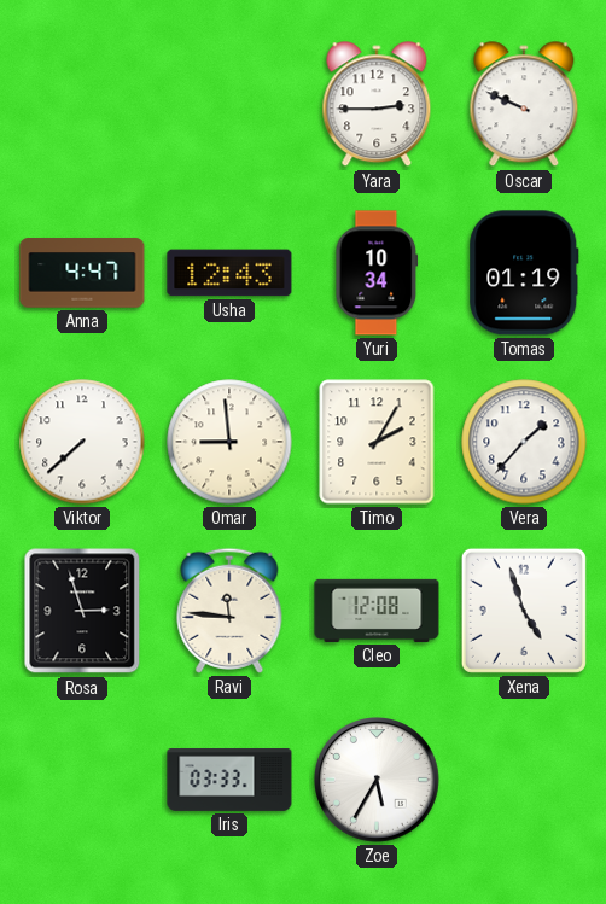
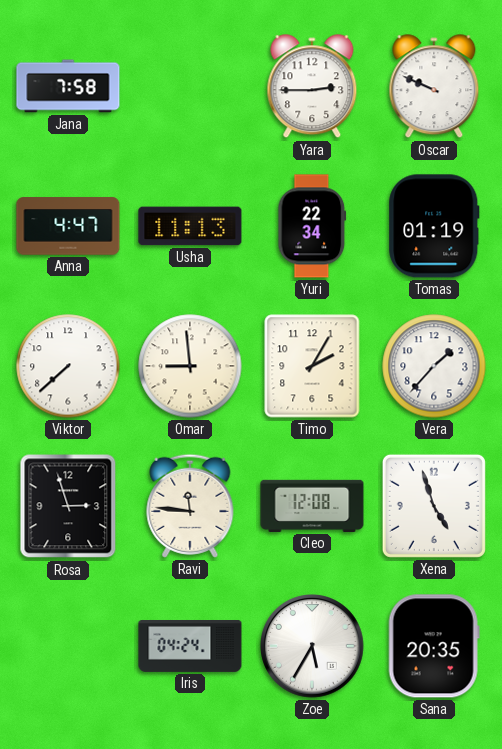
Jana: none -> 7:58 (68, 86)
Usha: 12:43 -> 11:13 (190, 226)
Yuri: 10:34 -> 22:34 (312, 226)
Iris: 03:33 -> 04:24 (190, 647)
Sana: none -> 20:35 (434, 646)
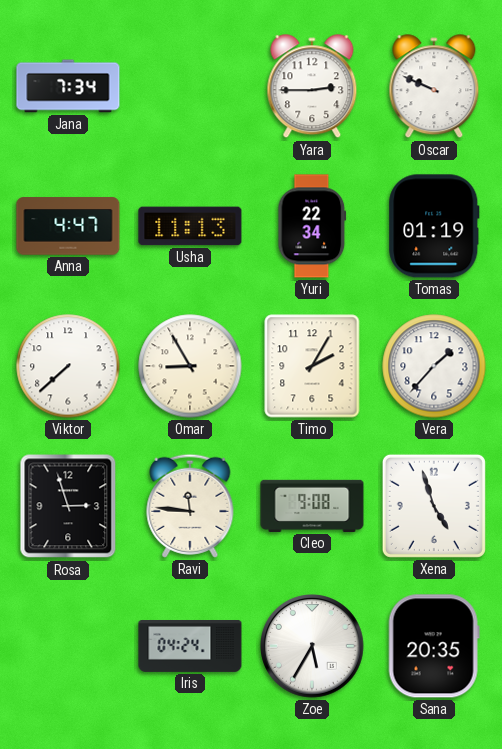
Jana: 7:58 -> 7:34 (68, 86)
Omar: 8:59 -> 8:55 (190, 366)
Cleo: 12:08 -> 9:08 (312, 506)
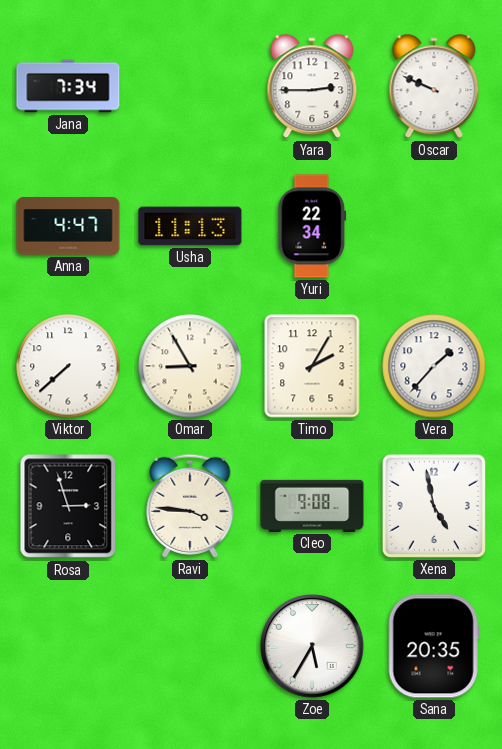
Tomas: 01:19 -> none (434, 226)
Ravi: 11:46 -> 3:46 (190, 506)
Xena: 4:57 -> 4:58 (434, 506)
Iris: 04:24 -> none (190, 647)
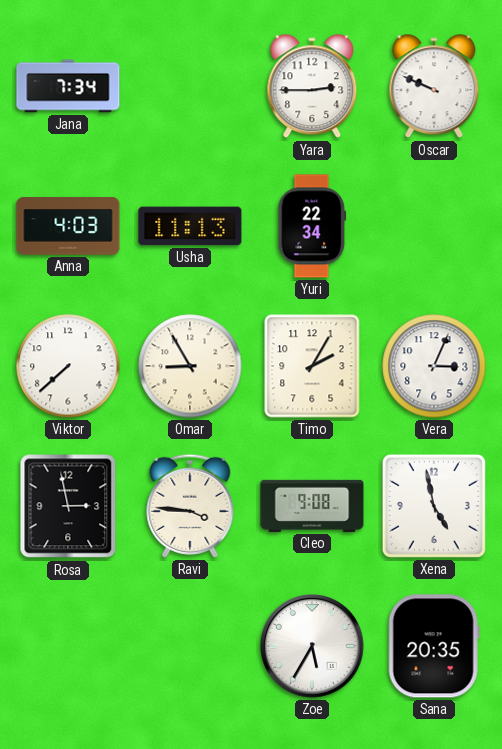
Anna: 4:47 -> 4:03 (68, 226)
Vera: 1:37 -> 3:04 (434, 366)
Rosa: 2:57 -> 2:58 (68, 506)
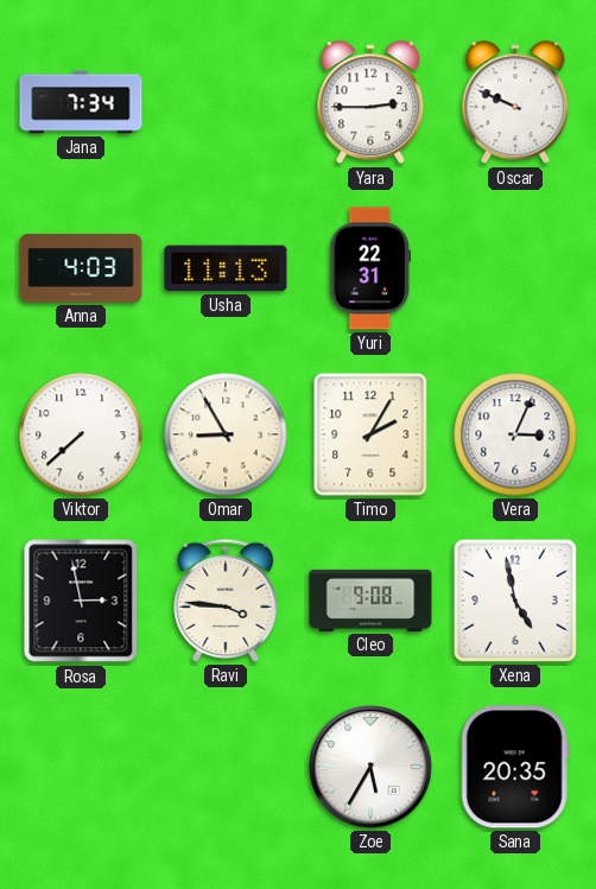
Yuri: 22:34 -> 22:31 (370, 268)
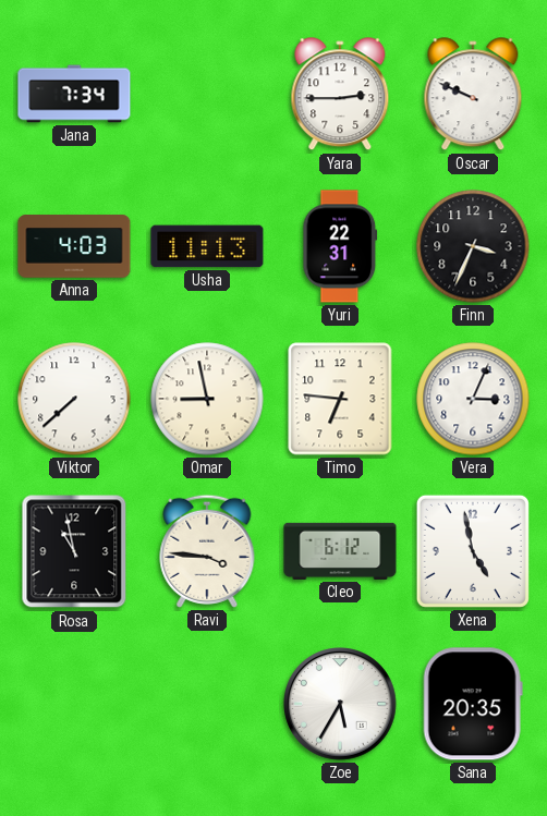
Finn: none -> 3:34 (473, 246)
Omar: 8:55 -> 8:58 (207, 399)
Timo: 2:05 -> 6:46 (340, 399)
Rosa: 2:58 -> 10:58 (74, 551)
Cleo: 9:08 -> 6:12 (340, 551)
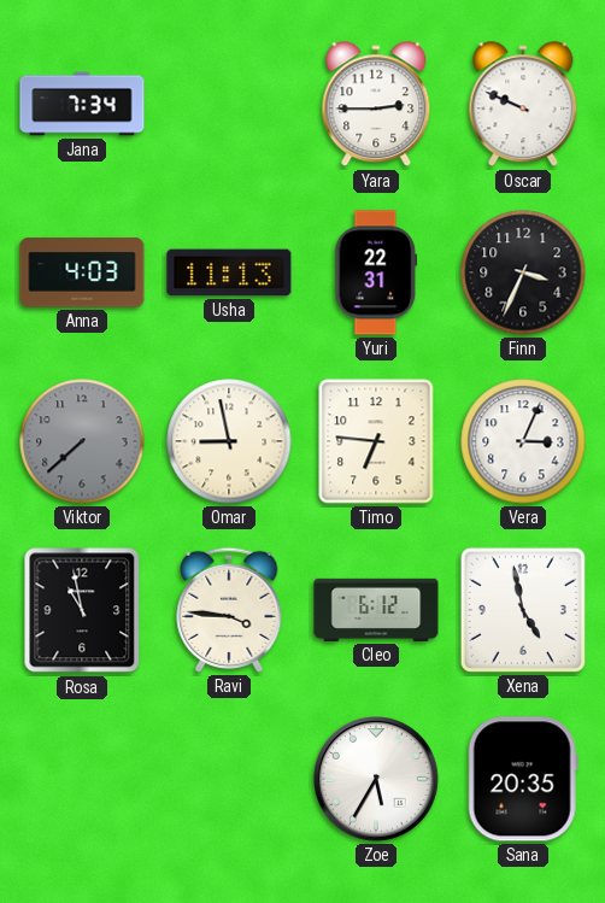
Viktor dial: white -> grey (82, 441)
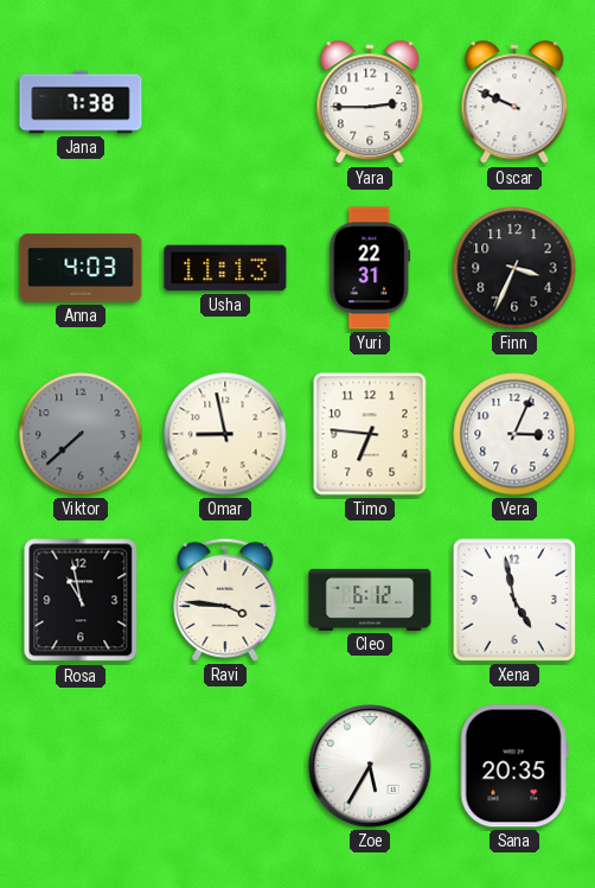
Jana: 7:34 -> 7:38 (81, 102)
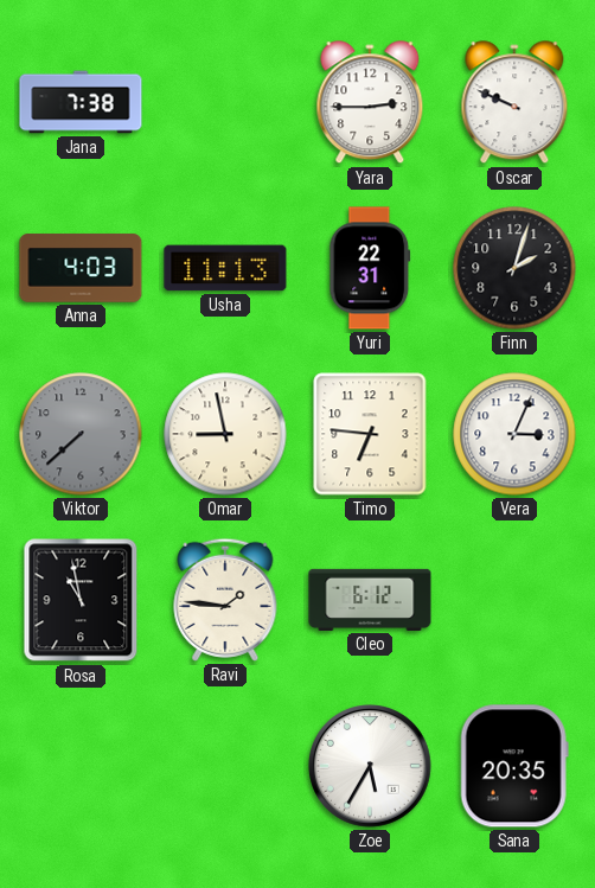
Finn: 3:34 -> 2:03 (514, 268)
Ravi: 3:46 -> 1:46 (225, 600)
Xena: 4:58 -> none (514, 600)
